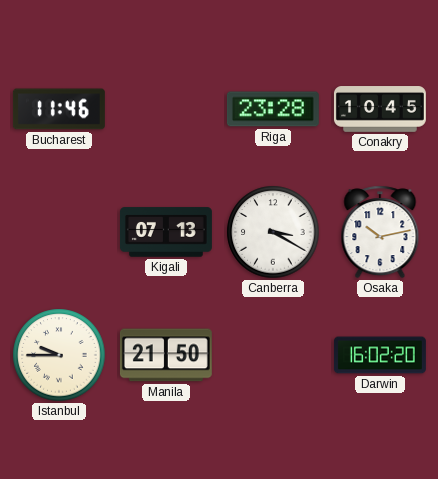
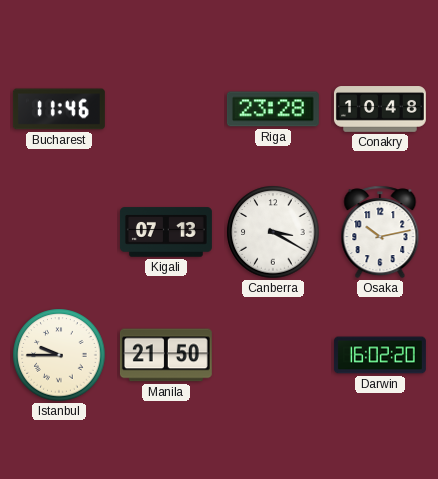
Conakry: 10:45 -> 10:48 (380, 109)
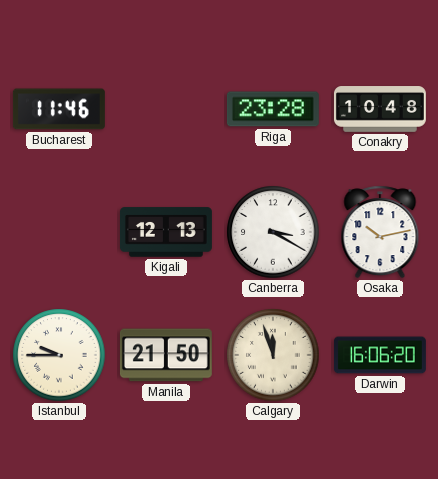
Kigali: 07:13 -> 12:13 (166, 232)
Calgary: none -> 11:57 (273, 355)
Darwin: 16:02 -> 16:06 (380, 355)
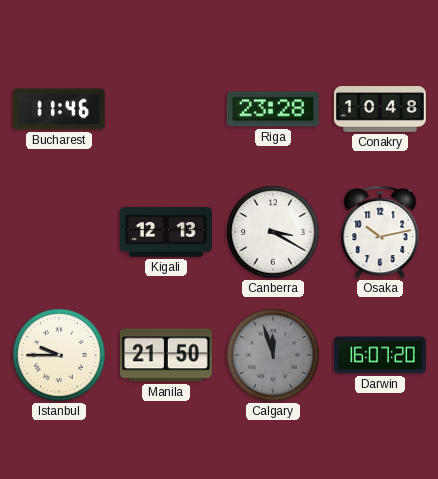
Calgary dial: cream -> grey (273, 355)
Darwin: 16:06 -> 16:07 (380, 355)
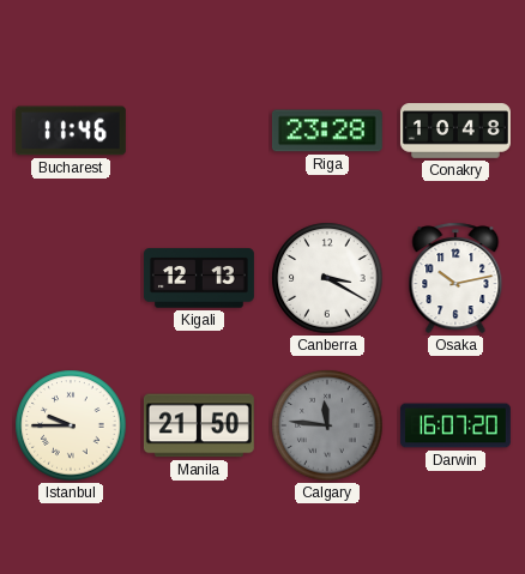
Calgary: 11:57 -> 11:46 (327, 425)
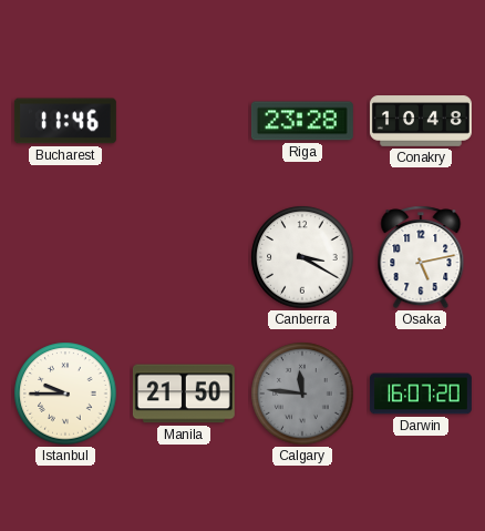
Kigali: 12:13 -> none (199, 278)
Osaka: 10:13 -> 5:13 (421, 257)
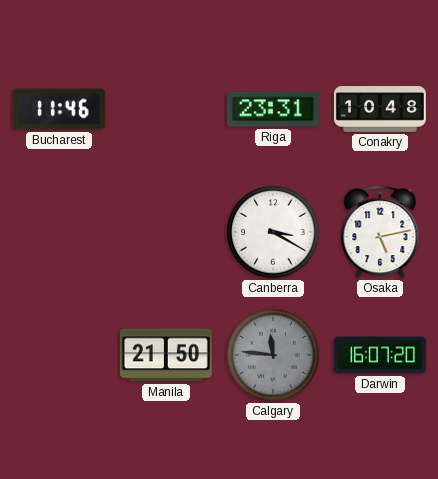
Riga: 23:28 -> 23:31 (273, 109)
Istanbul: 9:45 -> none (65, 394)
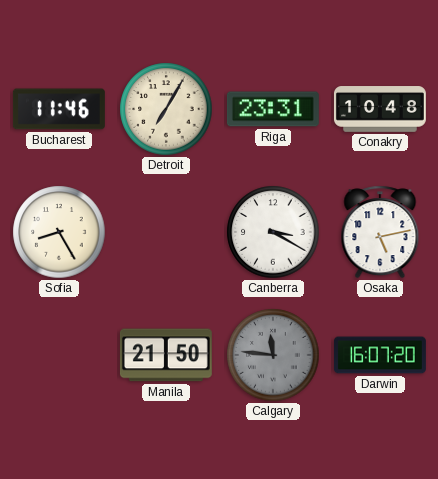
Detroit: none -> 7:05 (166, 109)
Sofia: none -> 8:25 (59, 232)
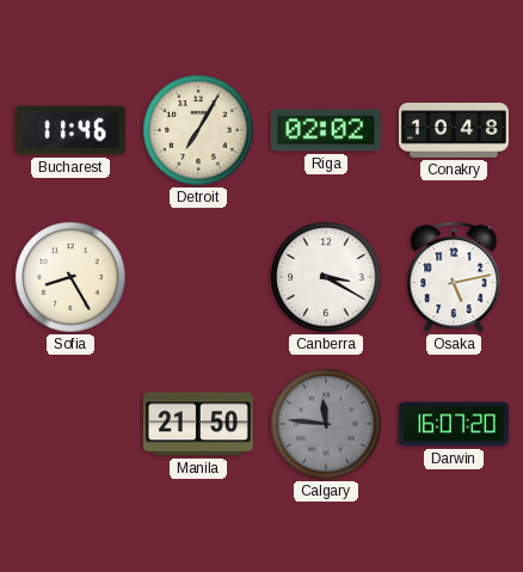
Riga: 23:31 -> 02:02 (326, 130)
